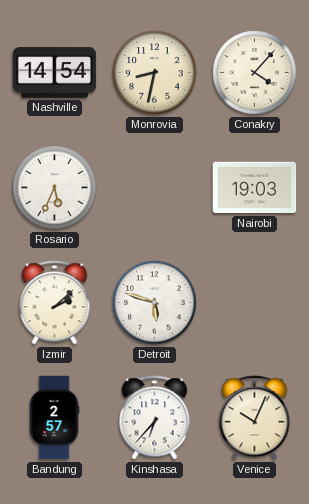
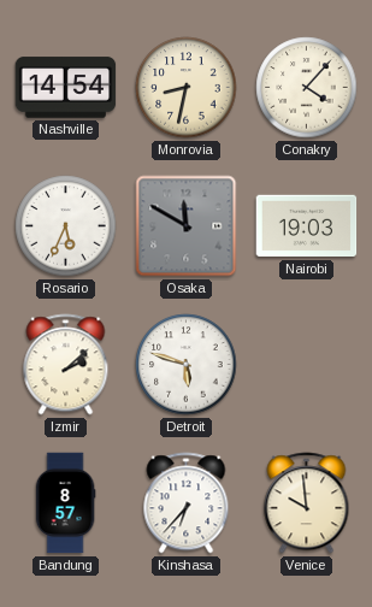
Osaka: none -> 11:50 (187, 226)
Bandung: 2:57 -> 8:57 (65, 503)
Venice: 10:04 -> 9:59 (307, 503)
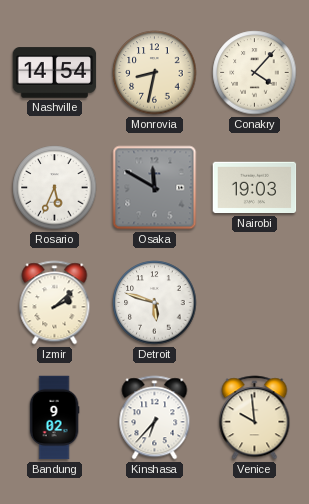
Bandung: 8:57 -> 9:02 (54, 418)
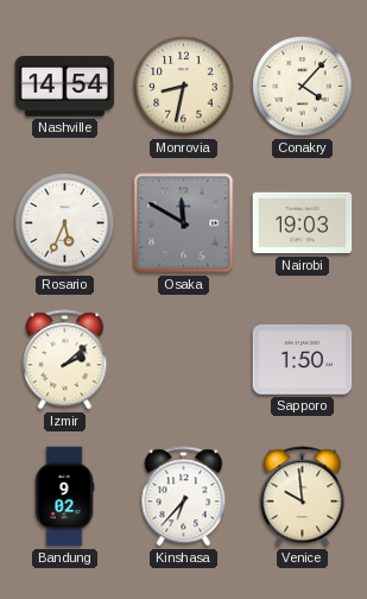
Detroit: 5:48 -> none (155, 303)
Sapporo: none -> 1:50 (303, 360)
